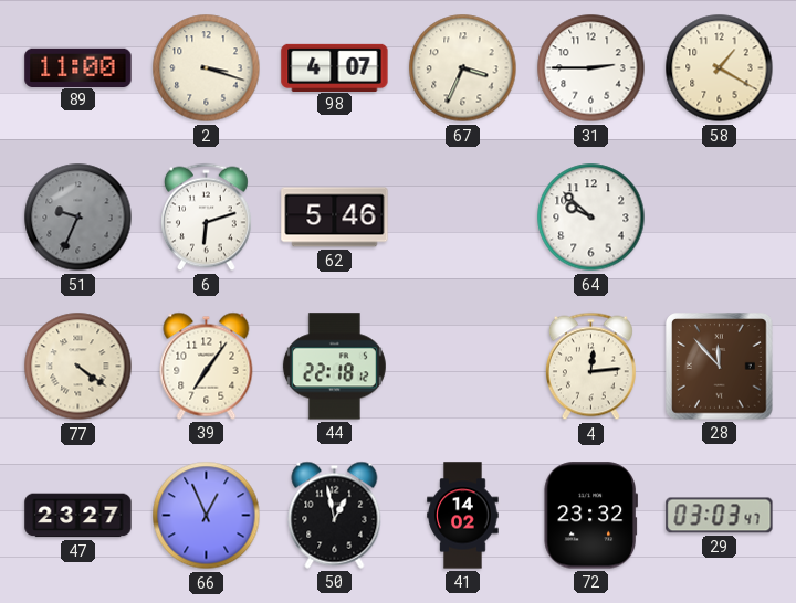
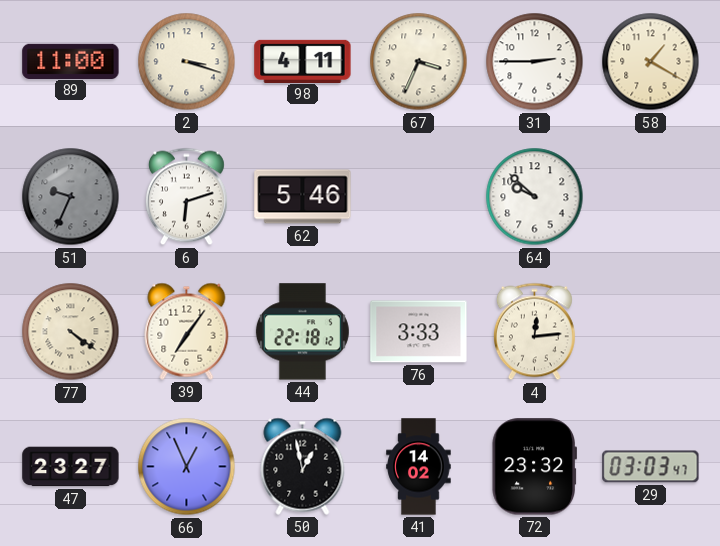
98: 4:07 -> 4:11 (303, 61)
76: none -> 3:33 (419, 332)
28: 11:53 -> none (720, 367)
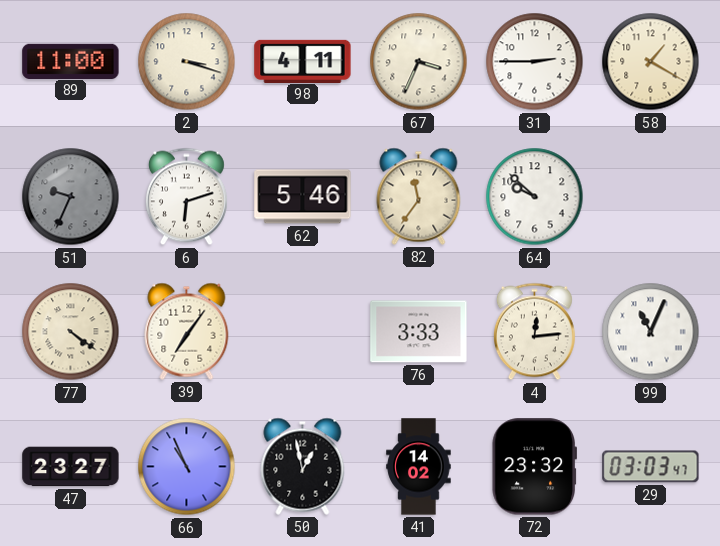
82: none -> 11:36 (419, 196)
44: 22:18 -> none (302, 332)
99: none -> 11:04 (651, 332)
66: 12:56 -> 10:56 (187, 467)
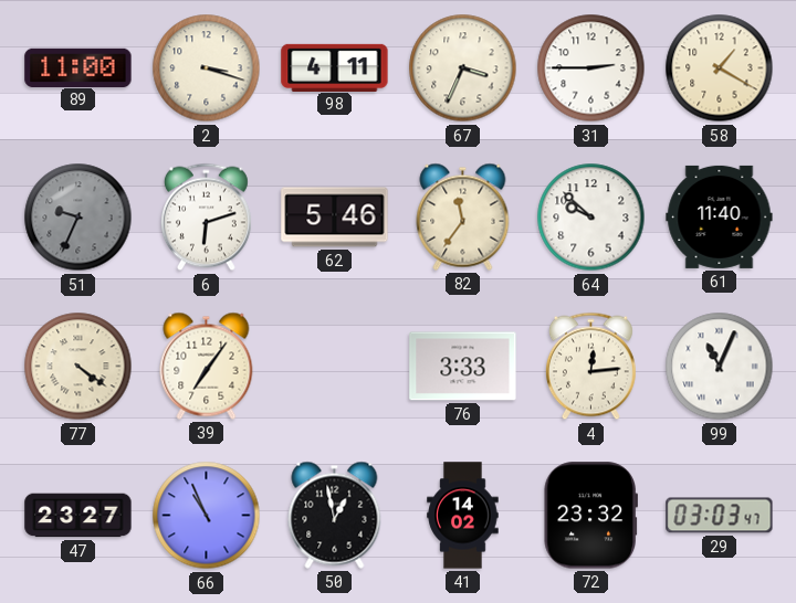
61: none -> 11:40 (720, 216)
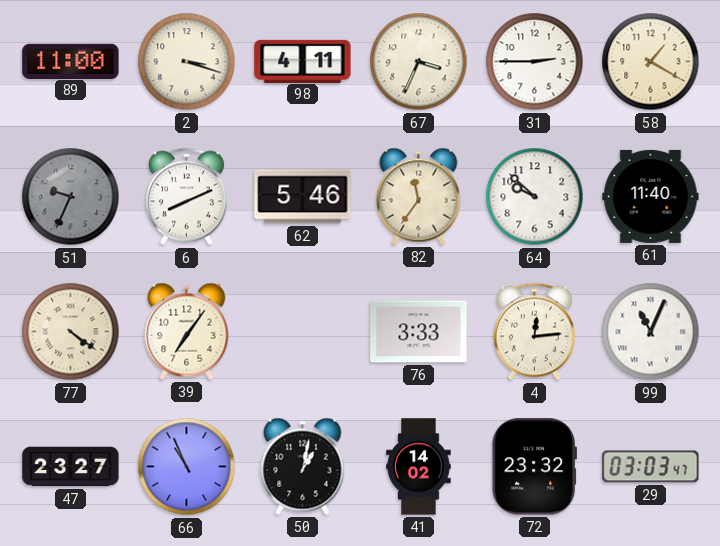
6: 6:12 -> 8:11 (186, 197)
50: 12:58 -> 1:02 (303, 466)
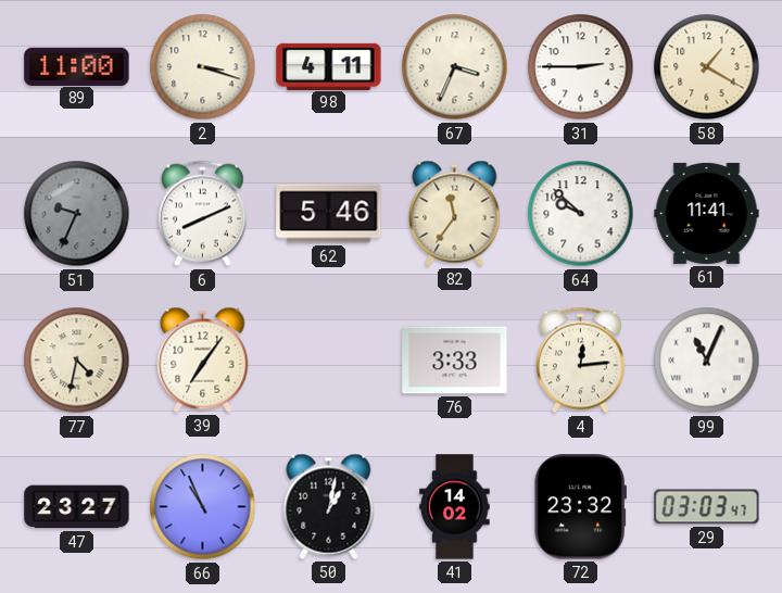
61: 11:40 -> 11:41 (707, 213)
77: 4:21 -> 4:32 (77, 361)
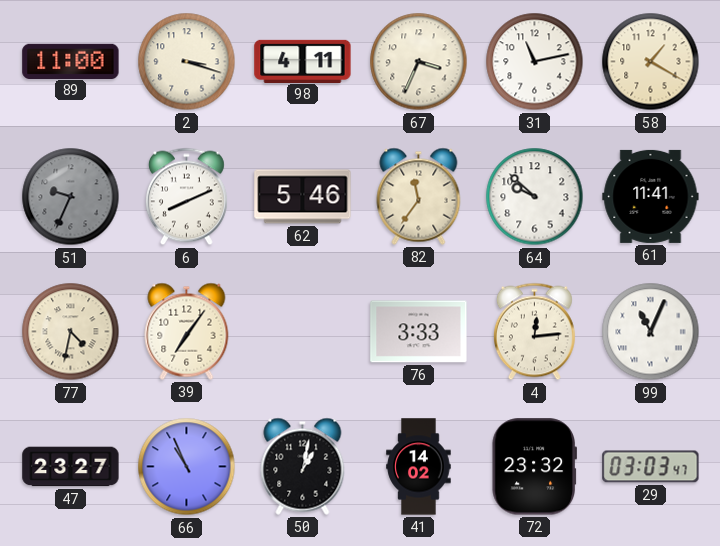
31: 2:45 -> 11:13 (535, 62)
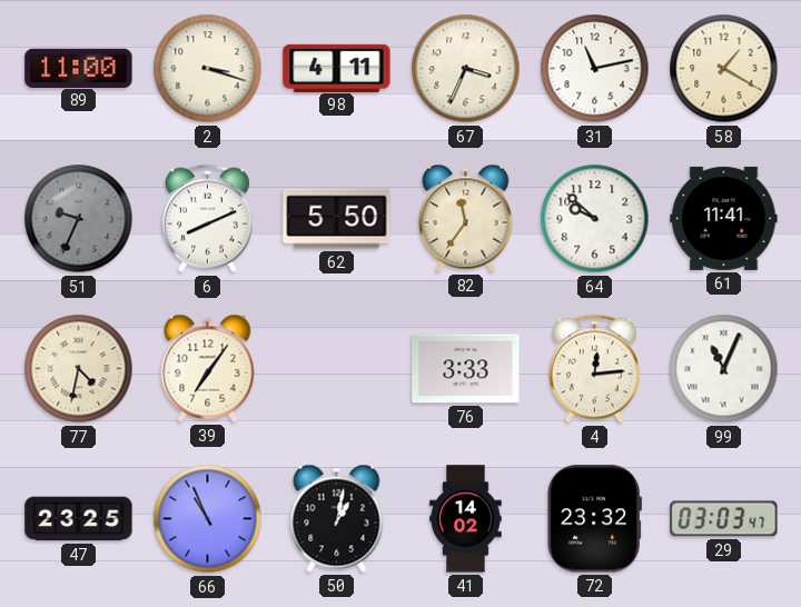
62: 5:46 -> 5:50 (337, 219)
47: 23:27 -> 23:25 (79, 519)
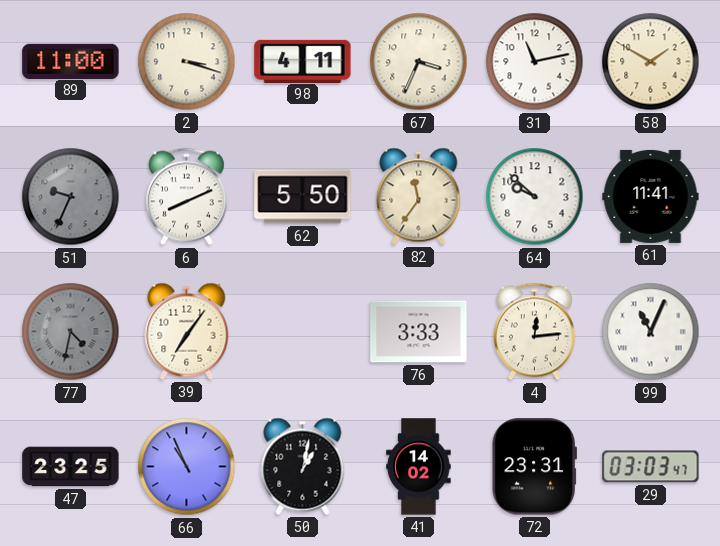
58: 1:20 -> 1:50 (651, 62)
77 dial: cream -> grey (71, 332)
72: 23:32 -> 23:31 (534, 467)
